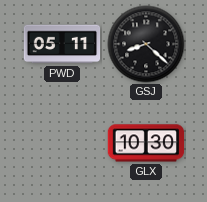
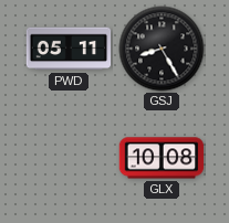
GSJ: 8:22 -> 8:25 (162, 49)
GLX: 10:30 -> 10:08 (162, 158)
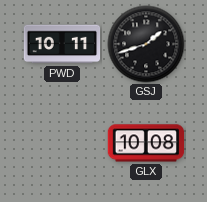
PWD: 05:11 -> 10:11 (62, 44)
GSJ: 8:25 -> 1:42 (146, 44)
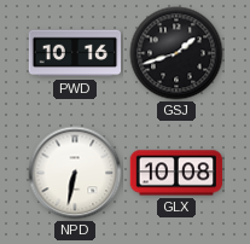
PWD: 10:11 -> 10:16 (75, 53)
NPD: none -> 6:32 (75, 173)
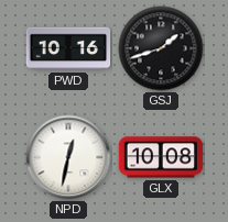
NPD: 6:32 -> 12:32 (68, 157)
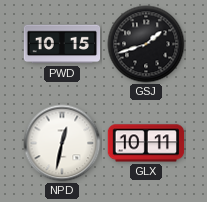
PWD: 10:16 -> 10:15 (62, 44)
GLX: 10:08 -> 10:11 (146, 143)
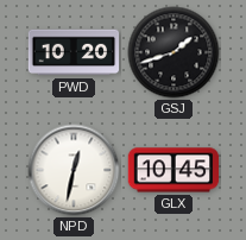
PWD: 10:15 -> 10:20 (74, 52)
GLX: 10:11 -> 10:45 (174, 170)
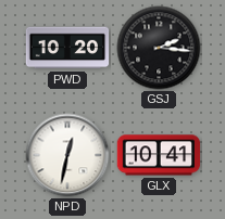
GSJ: 1:42 -> 2:16 (159, 48)
GLX: 10:45 -> 10:41 (159, 155)
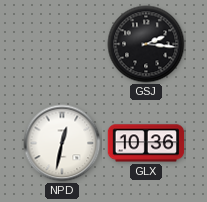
PWD: 10:20 -> none (67, 48)
GLX: 10:41 -> 10:36 (146, 143)
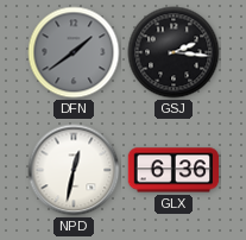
DFN: none -> 1:39 (74, 52)
GLX: 10:36 -> 6:36 (174, 170)
